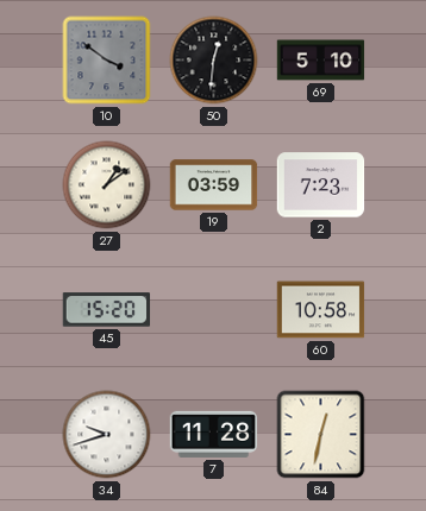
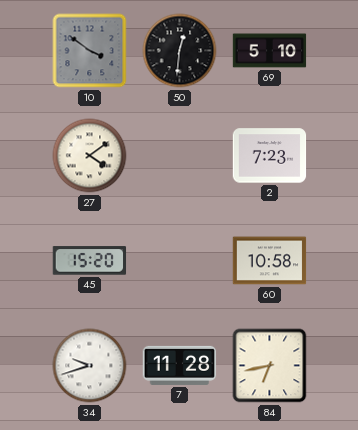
27: 1:09 -> 4:09 (90, 156)
19: 03:59 -> none (214, 185)
84: 12:32 -> 6:43 (270, 366)
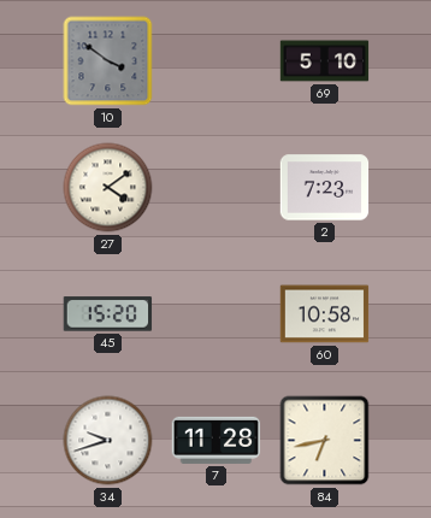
50: 12:31 -> none (180, 51)
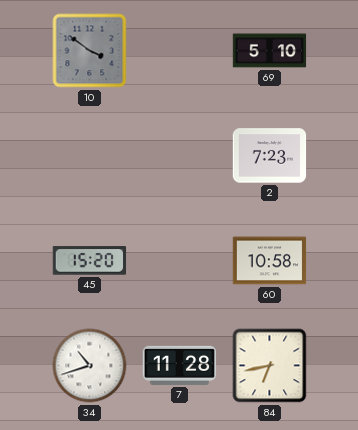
27: 4:09 -> none (108, 188)
34: 9:42 -> 10:42 (90, 366)
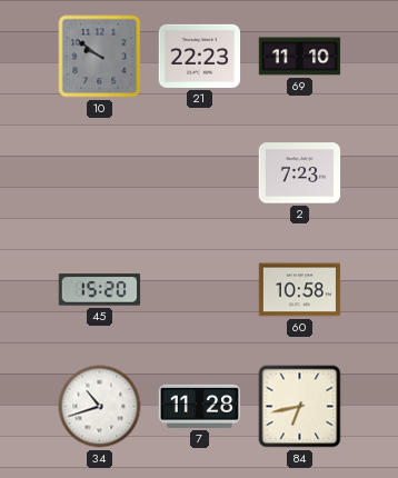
10: 3:51 -> 9:51 (100, 57)
21: none -> 22:23 (200, 56)
69: 5:10 -> 11:10 (300, 57)
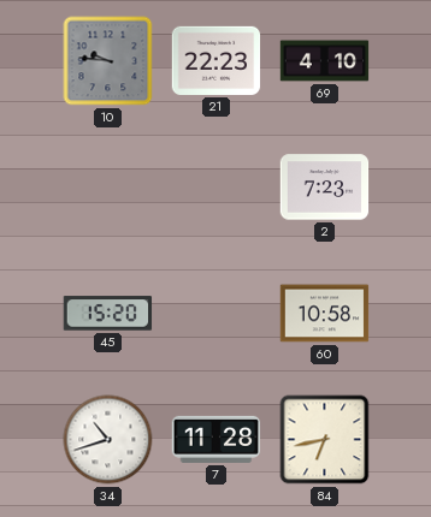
10: 9:51 -> 9:46 (108, 61)
69: 11:10 -> 4:10 (325, 61)
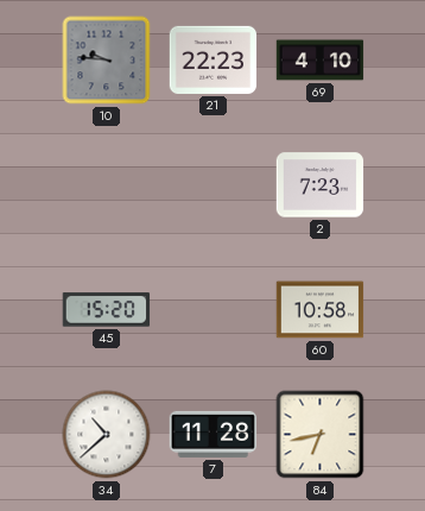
34: 10:42 -> 10:38 (107, 435)
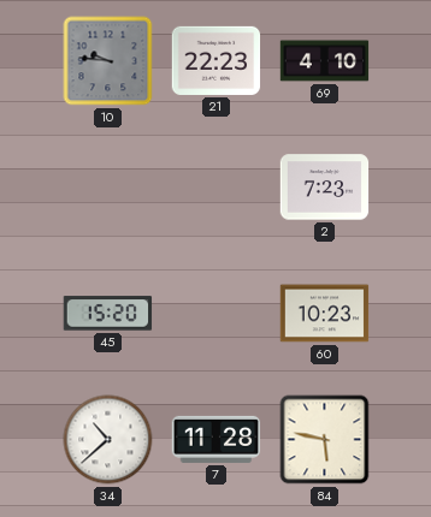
60: 10:58 -> 10:23 (325, 314)
84: 6:43 -> 5:47 (325, 440)
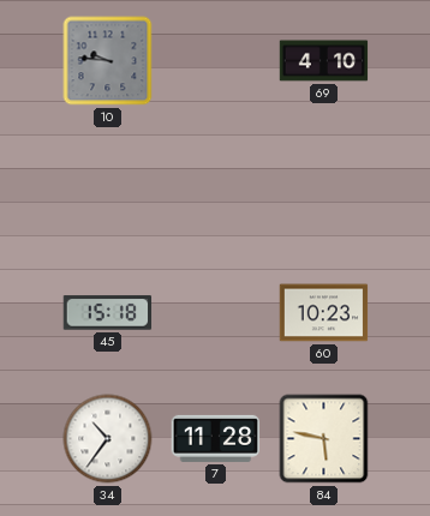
21: 22:23 -> none (217, 60)
2: 7:23 -> none (325, 188)
45: 15:20 -> 15:18 (108, 313)
34: 10:38 -> 10:36 (108, 439)
